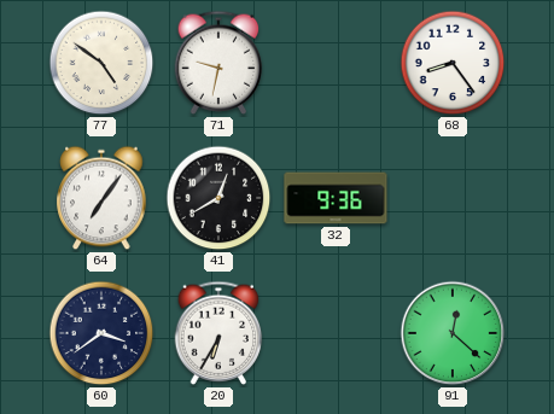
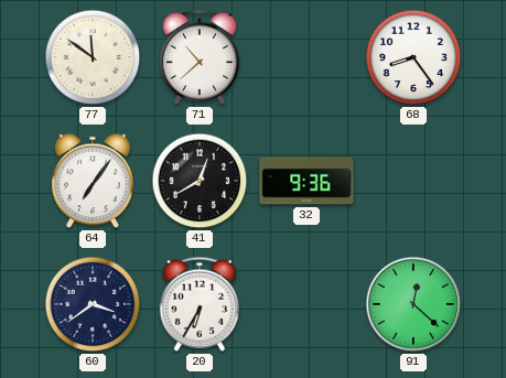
77: 4:51 -> 11:51 (93, 57)
71: 9:32 -> 10:38 (200, 57)
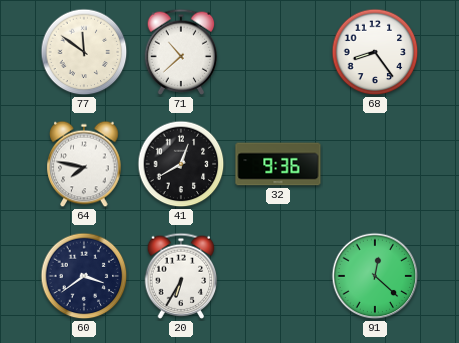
64: 7:06 -> 7:47 (84, 164)
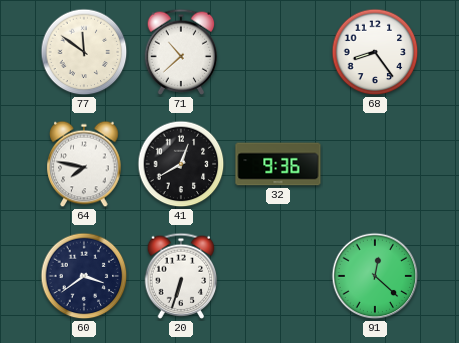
20: 6:35 -> 6:33 (181, 276)
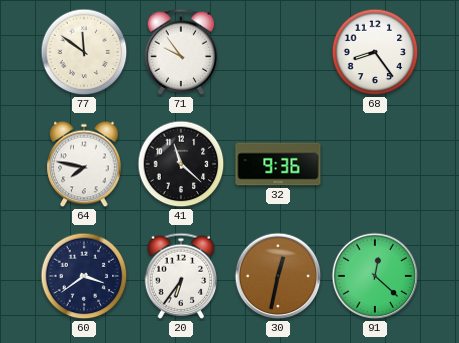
71: 10:38 -> 9:54 (181, 52)
41: 12:40 -> 11:22 (181, 164)
20: 6:33 -> 6:36 (181, 276)
30: none -> 12:32 (278, 276)
